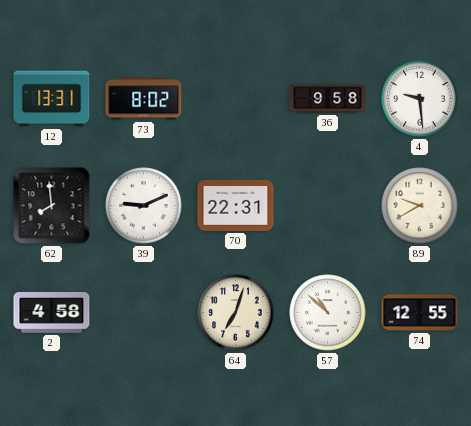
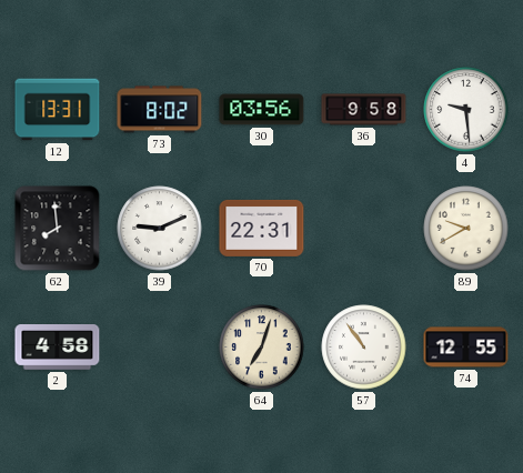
30: none -> 03:56 (262, 110)
57: 10:52 -> 10:54 (364, 348)
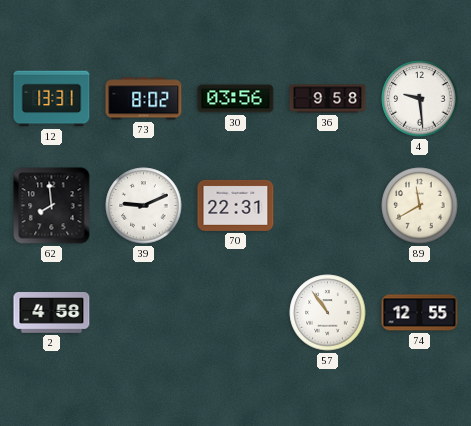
89: 9:40 -> 11:40 (420, 206)
64: 7:03 -> none (262, 348)
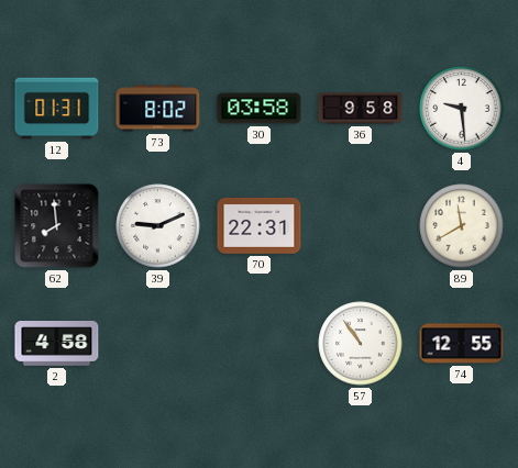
12: 13:31 -> 01:31 (57, 109)
30: 03:56 -> 03:58 (260, 109)
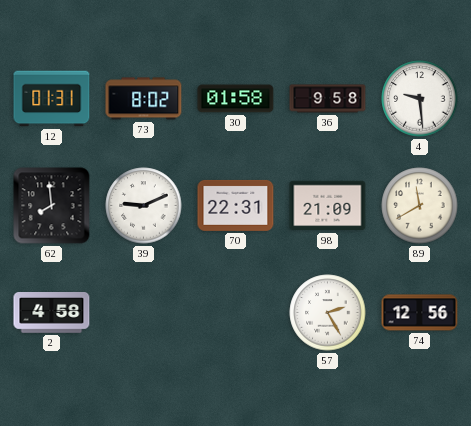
30: 03:58 -> 01:58 (236, 99)
98: none -> 21:09 (328, 206)
57: 10:54 -> 2:25 (328, 313)
74: 12:55 -> 12:56 (420, 313)
